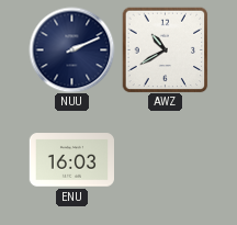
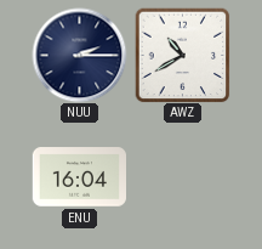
NUU: 2:11 -> 2:15 (79, 55)
ENU: 16:03 -> 16:04 (79, 177)
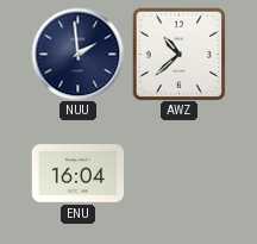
NUU: 2:15 -> 1:59 (77, 54)
AWZ: 10:40 -> 10:38 (178, 54)
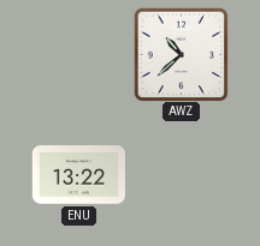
NUU: 1:59 -> none (77, 54)
ENU: 16:04 -> 13:22 (78, 175)
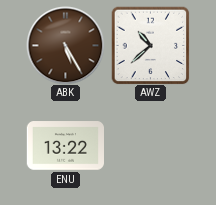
ABK: none -> 5:25 (65, 45)
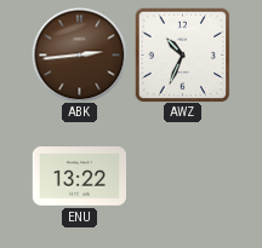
ABK: 5:25 -> 2:44 (79, 54)
AWZ: 10:38 -> 10:34 (182, 54)
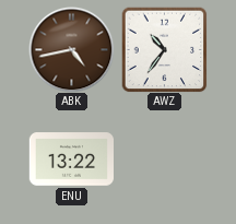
ABK: 2:44 -> 4:43 (71, 49)
AWZ: 10:34 -> 10:36 (164, 49)
